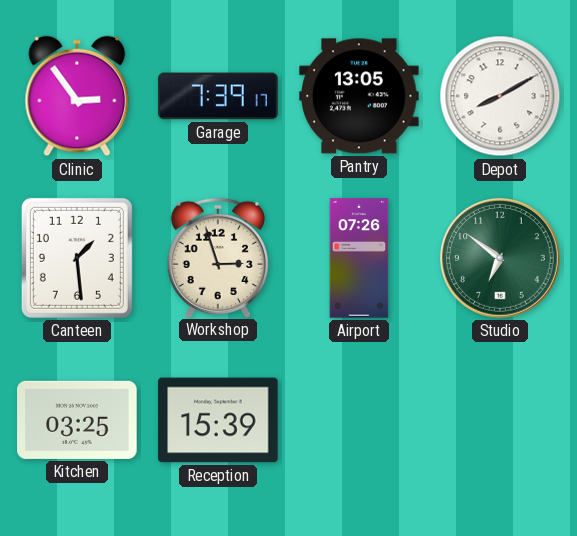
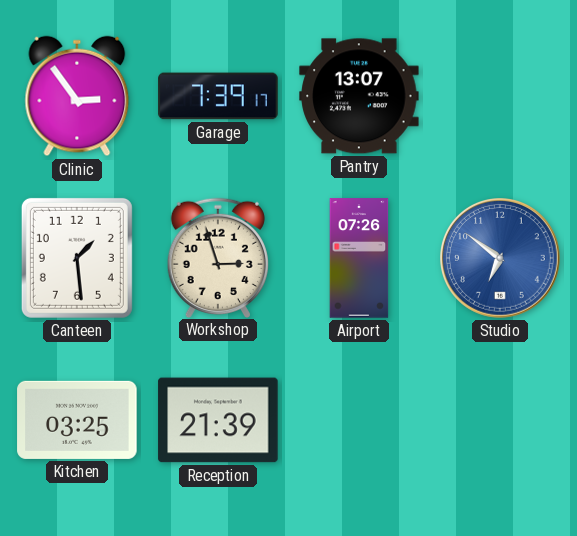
Pantry: 13:05 -> 13:07 (359, 96)
Depot: 8:10 -> none (500, 96)
Studio dial: green -> blue (501, 259)
Reception: 15:39 -> 21:39 (218, 420)
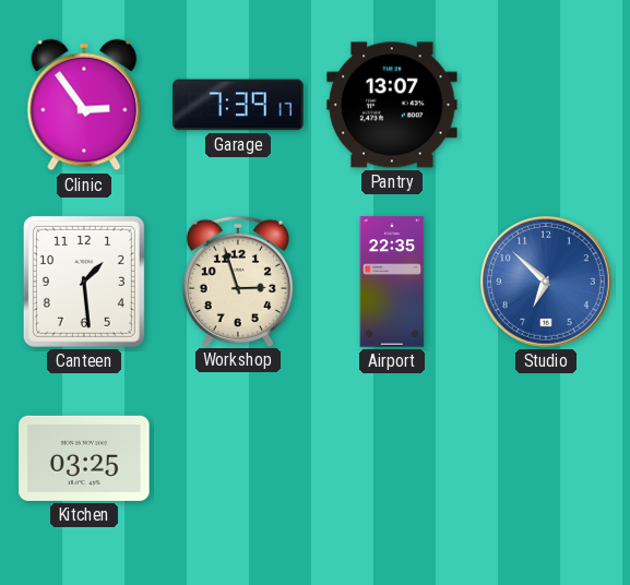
Airport: 07:26 -> 22:35 (392, 282)
Studio: 6:51 -> 6:52 (547, 283)
Reception: 21:39 -> none (218, 420)
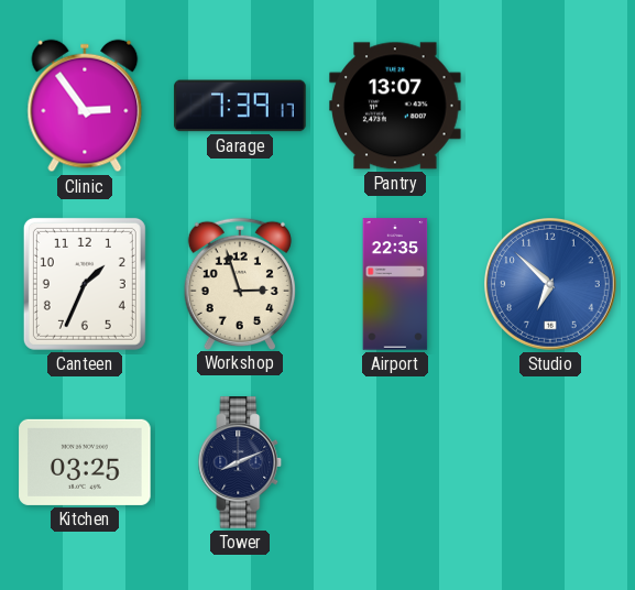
Canteen: 1:29 -> 1:34 (85, 284)
Tower: none -> 8:11 (240, 462)
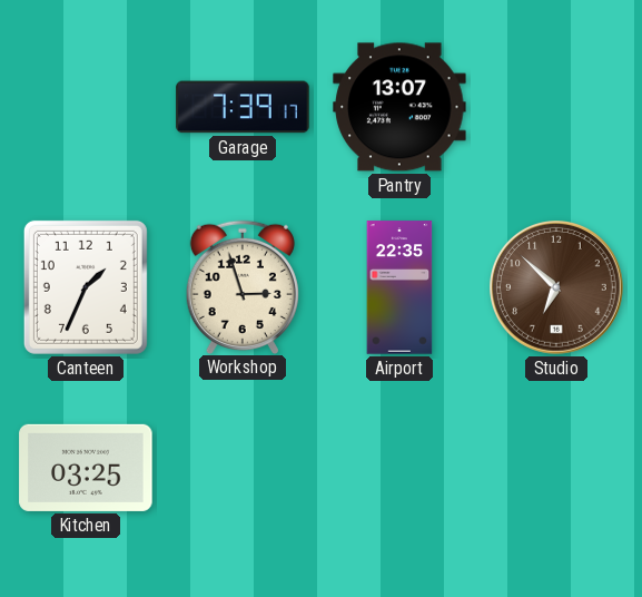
Clinic: 2:54 -> none (85, 106)
Studio dial: blue -> brown (557, 288)
Tower: 8:11 -> none (240, 462)
